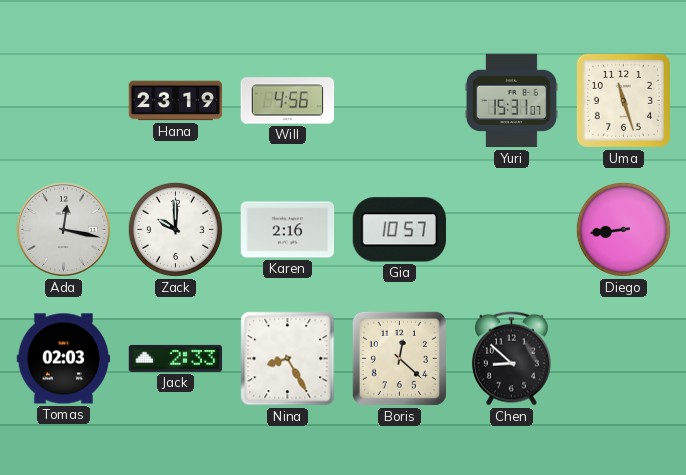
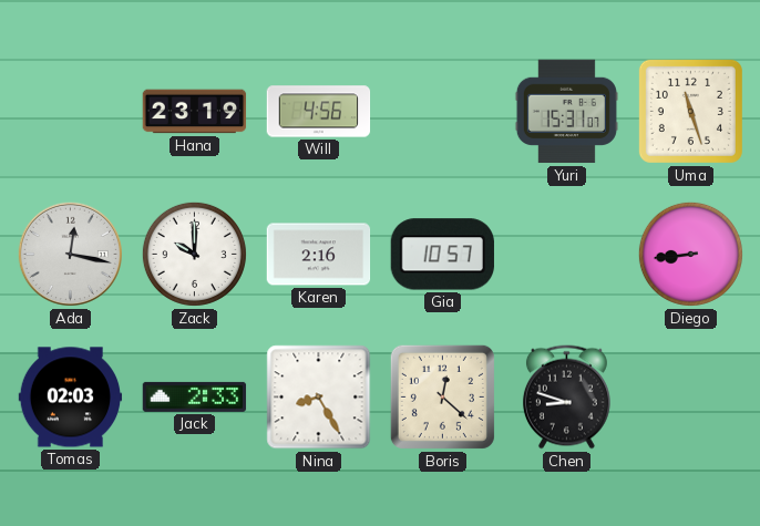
Chen: 8:52 -> 8:48 (566, 398)
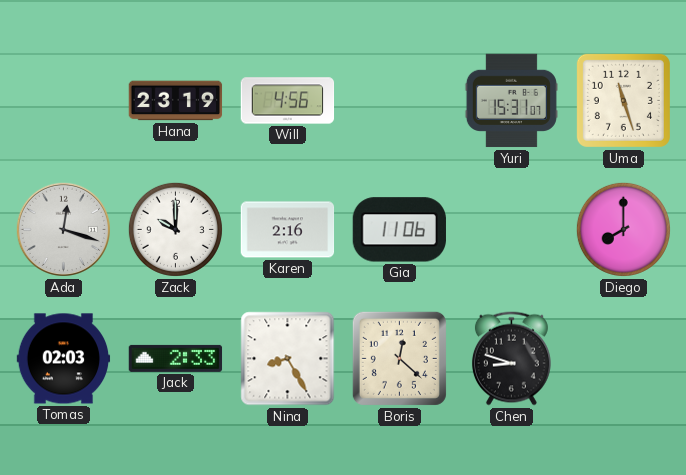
Ada: 12:17 -> 12:18 (63, 229)
Gia: 10:57 -> 11:06 (399, 230)
Diego: 8:44 -> 8:00 (623, 229)
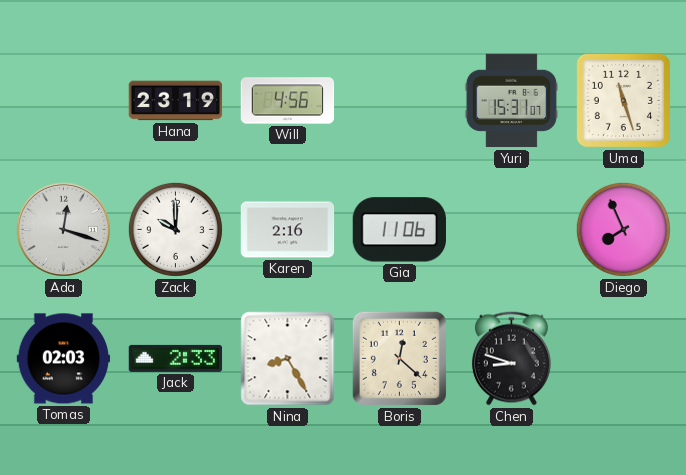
Diego: 8:00 -> 7:56 (623, 229)
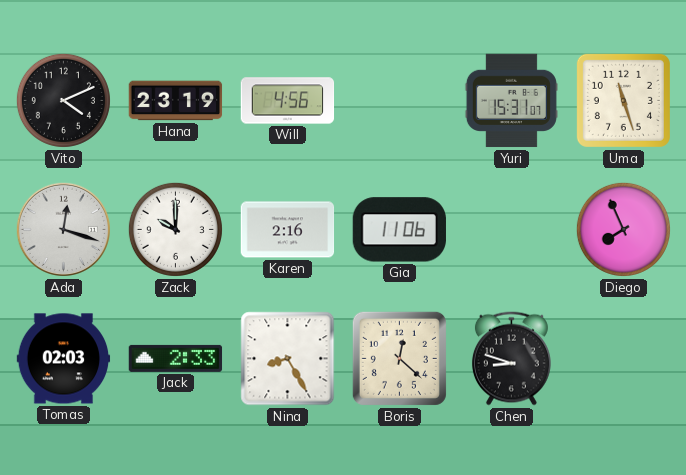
Vito: none -> 4:11 (63, 100)
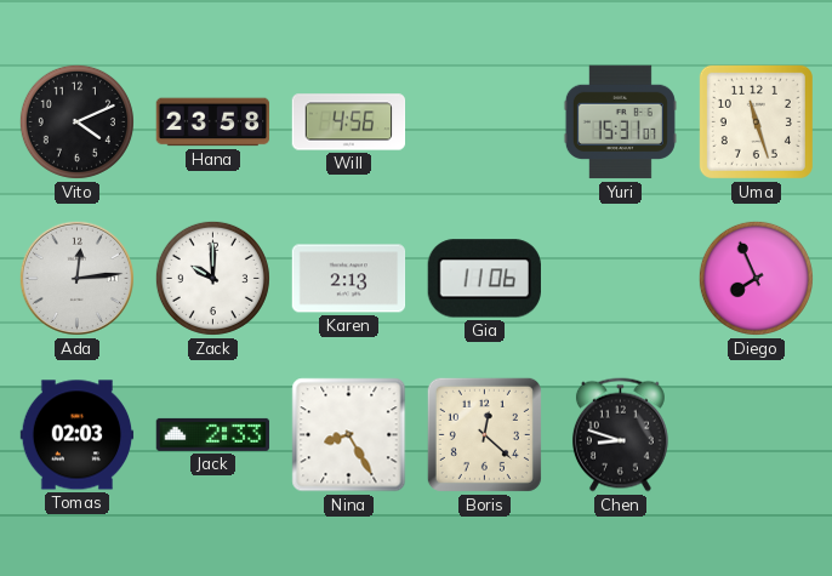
Hana: 23:19 -> 23:58 (213, 122)
Ada: 12:18 -> 12:14 (76, 278)
Karen: 2:16 -> 2:13 (349, 279)
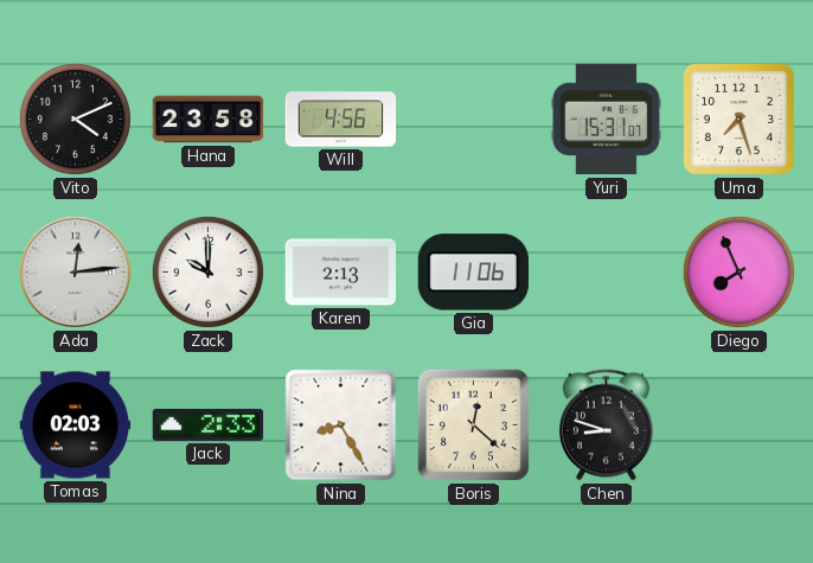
Uma: 11:27 -> 7:27 (738, 119)
